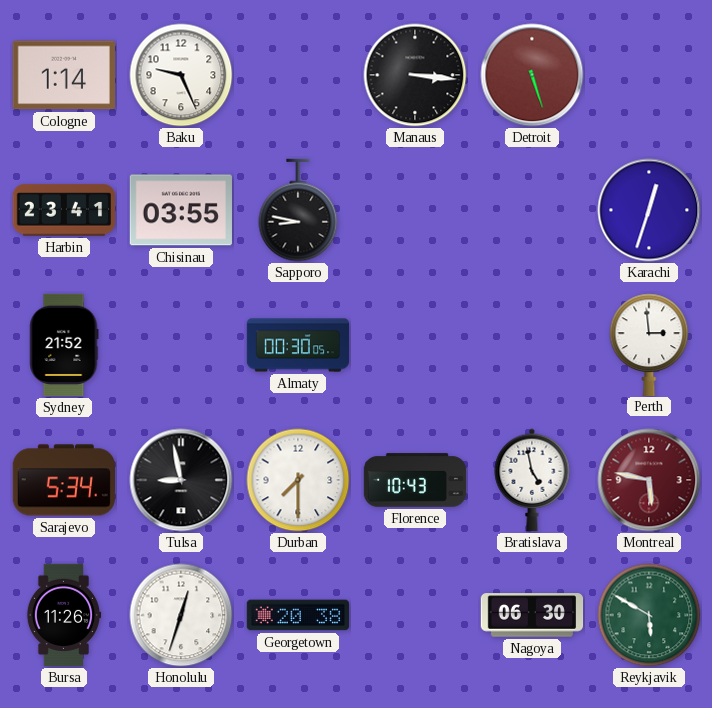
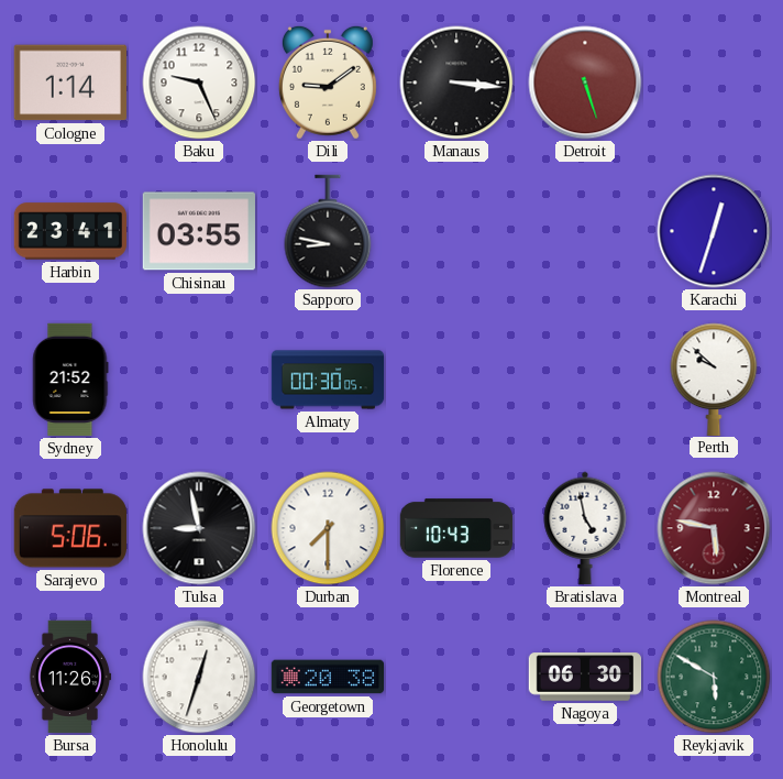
Dili: none -> 9:09 (328, 83)
Perth: 2:59 -> 9:52 (714, 378)
Sarajevo: 5:34 -> 5:06 (69, 528)
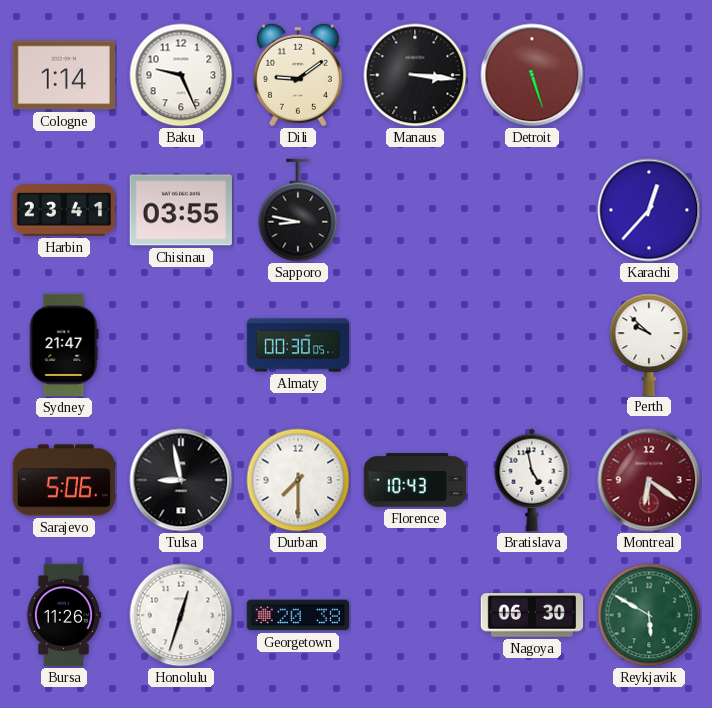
Karachi: 12:33 -> 12:37 (649, 210)
Sydney: 21:52 -> 21:47 (64, 345)
Montreal: 5:47 -> 6:21 (649, 480)
